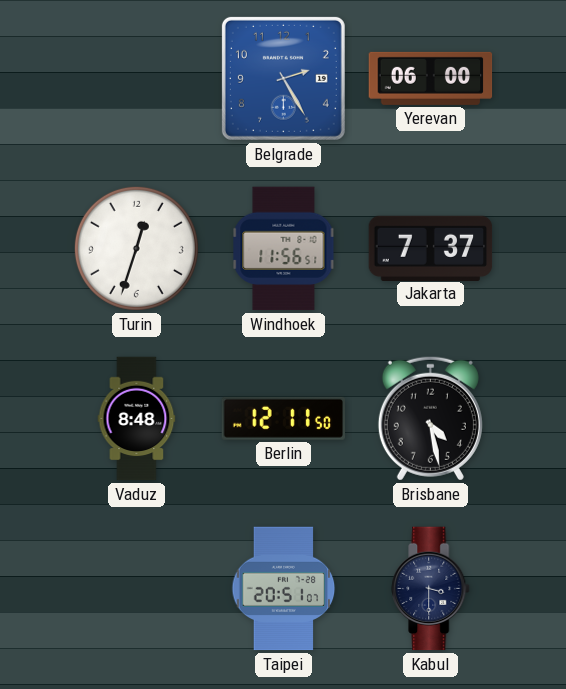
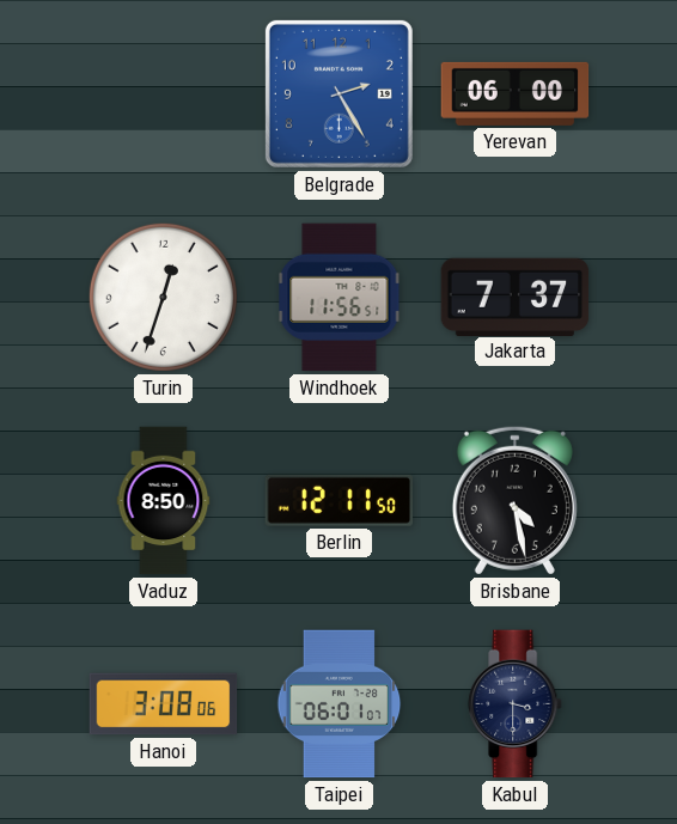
Vaduz: 8:48 -> 8:50 (164, 501)
Hanoi: none -> 3:08 (164, 704)
Taipei: 20:51 -> 06:01 (340, 704)
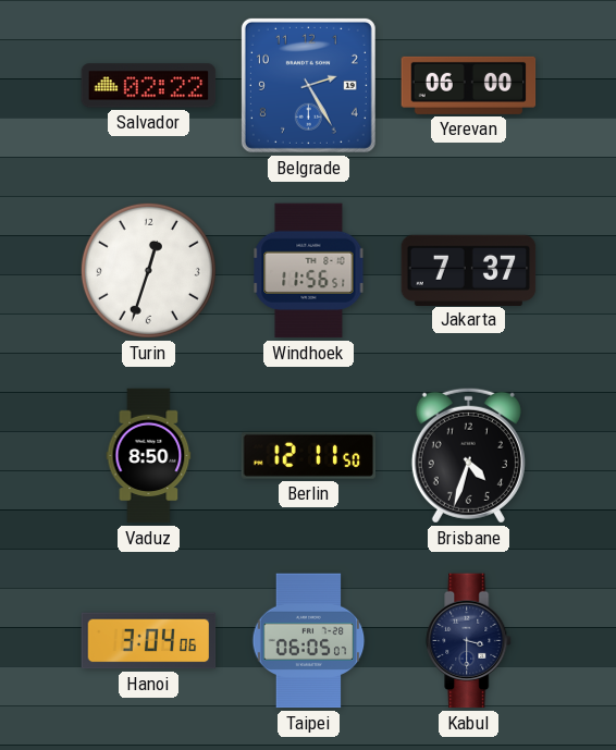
Salvador: none -> 02:22 (149, 86)
Brisbane: 4:28 -> 4:33 (468, 455)
Hanoi: 3:08 -> 3:04 (149, 641)
Taipei: 06:01 -> 06:05 (309, 641)
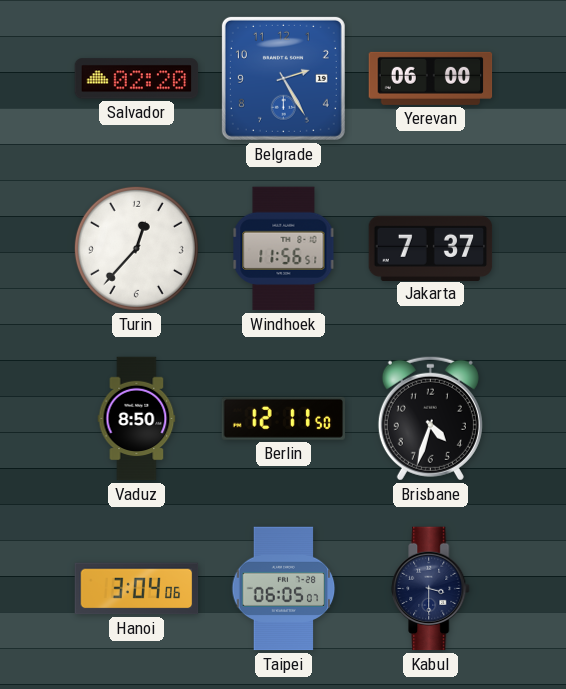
Salvador: 02:22 -> 02:20 (137, 79)
Turin: 12:33 -> 12:37 (136, 248)
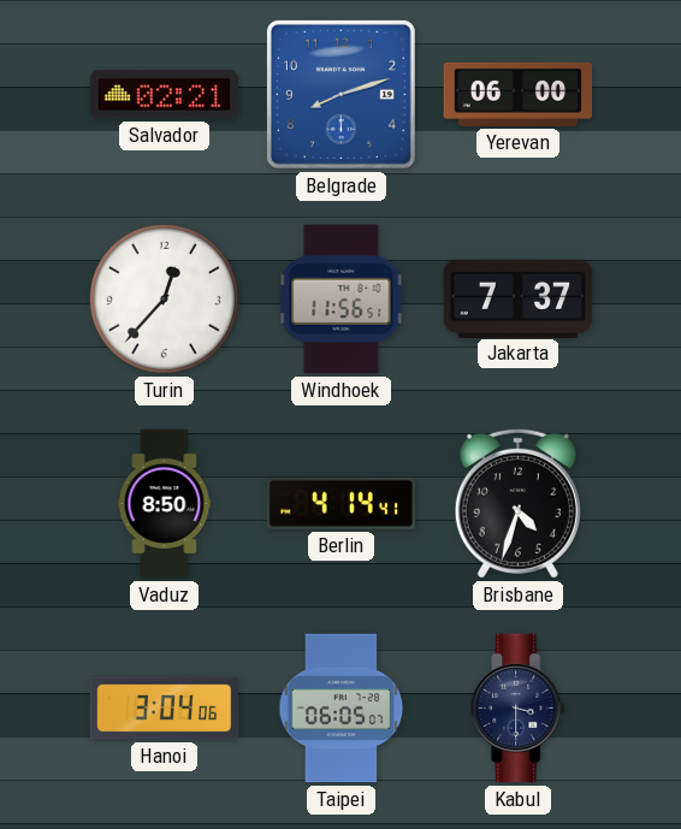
Salvador: 02:20 -> 02:21 (165, 95)
Belgrade: 2:25 -> 8:12 (340, 94)
Berlin: 12:11 -> 4:14 (340, 503)
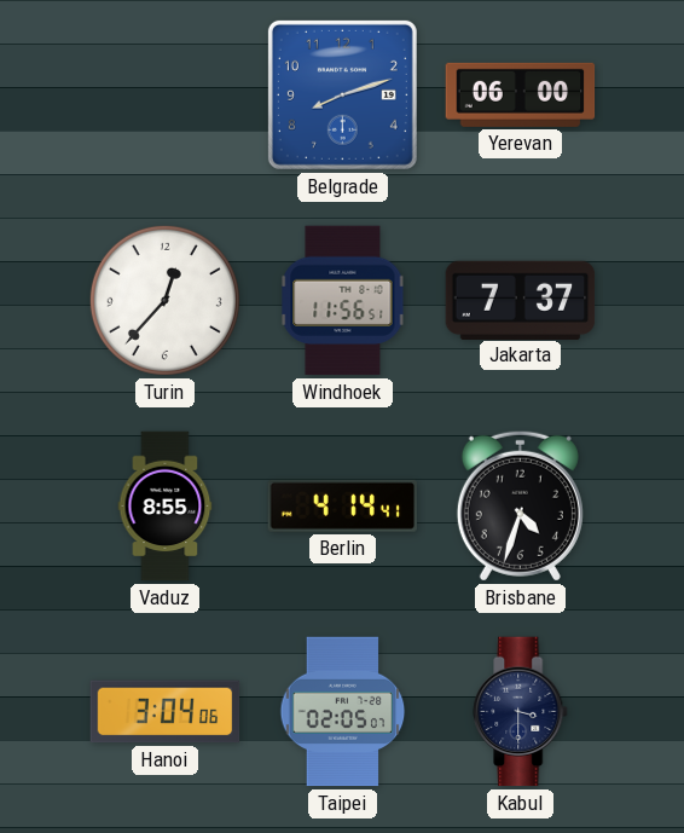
Salvador: 02:21 -> none (165, 95)
Vaduz: 8:50 -> 8:55 (166, 507)
Taipei: 06:05 -> 02:05 (343, 712)
